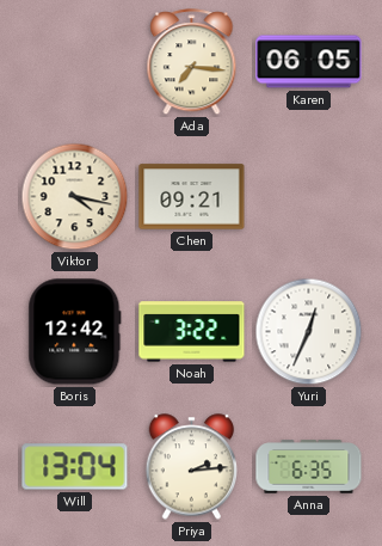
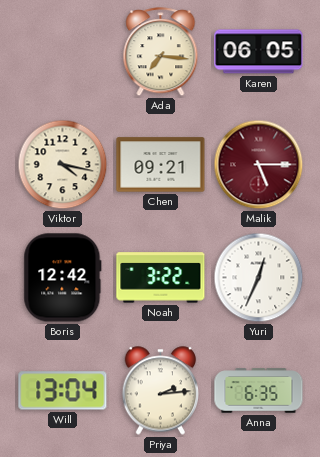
Malik: none -> 5:15 (259, 165)
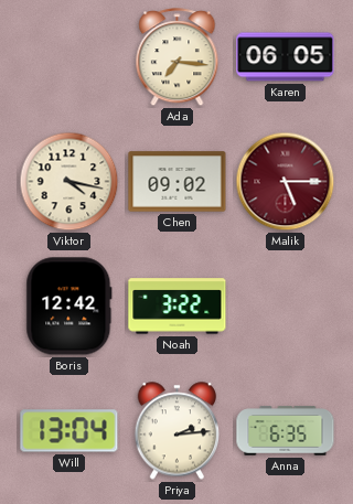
Chen: 09:21 -> 09:02 (178, 182)
Yuri: 12:34 -> none (259, 278)
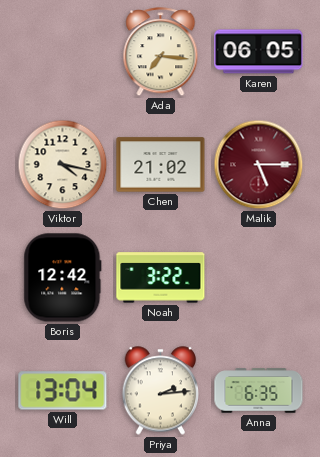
Chen: 09:02 -> 21:02 (161, 165)
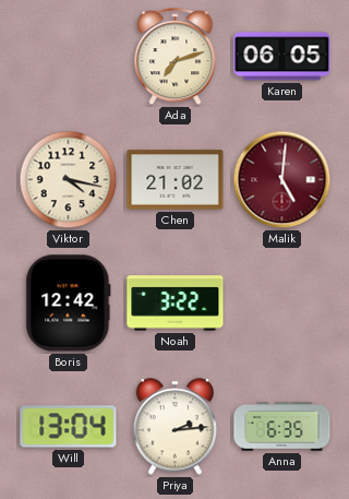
Ada: 7:16 -> 7:12 (176, 57)
Malik: 5:15 -> 5:01 (282, 180)
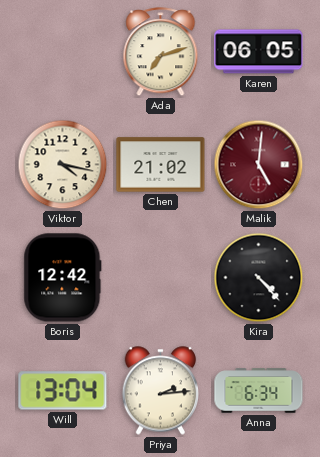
Noah: 3:22 -> none (176, 304)
Kira: none -> 4:23 (259, 278)
Anna: 6:35 -> 6:34 (259, 391)
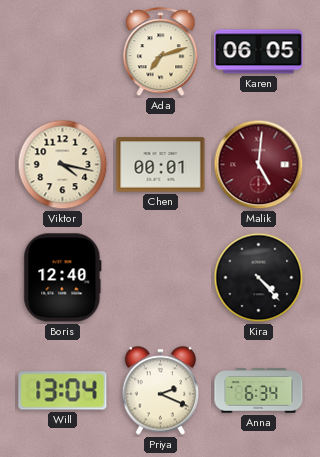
Chen: 21:02 -> 00:01 (161, 165)
Boris: 12:42 -> 12:40 (63, 278)
Priya: 2:14 -> 2:19 (161, 391)
